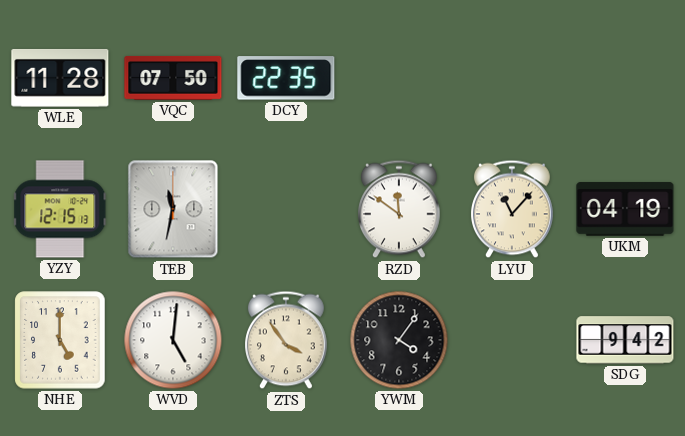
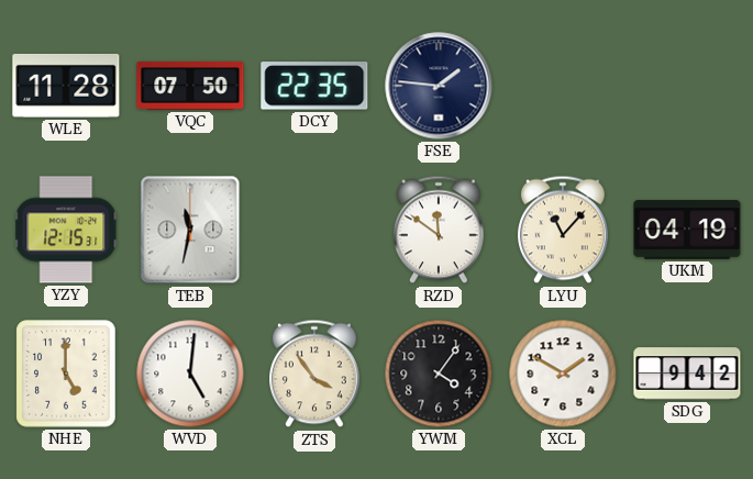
FSE: none -> 1:46 (439, 86)
YZY: 12:15:13 -> 12:15:31 (67, 230)
XCL: none -> 1:50 (563, 374)
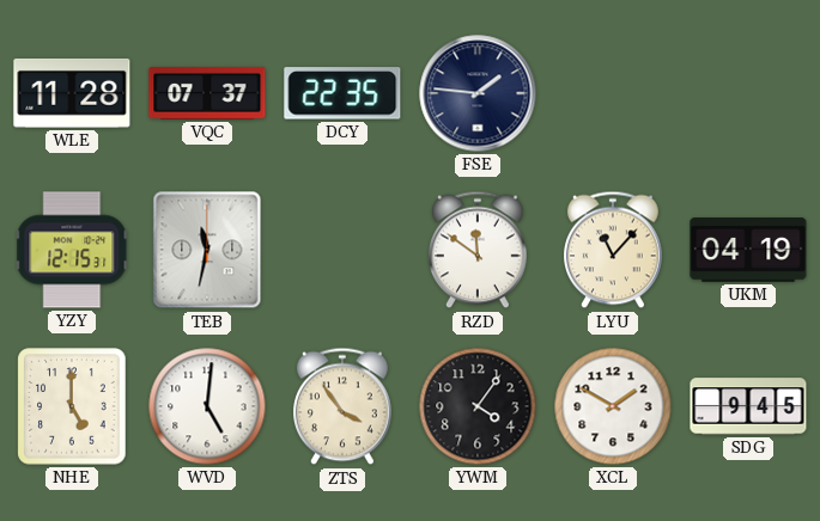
VQC: 07:50 -> 07:37 (207, 93)
SDG: 9:42 -> 9:45 (748, 406)
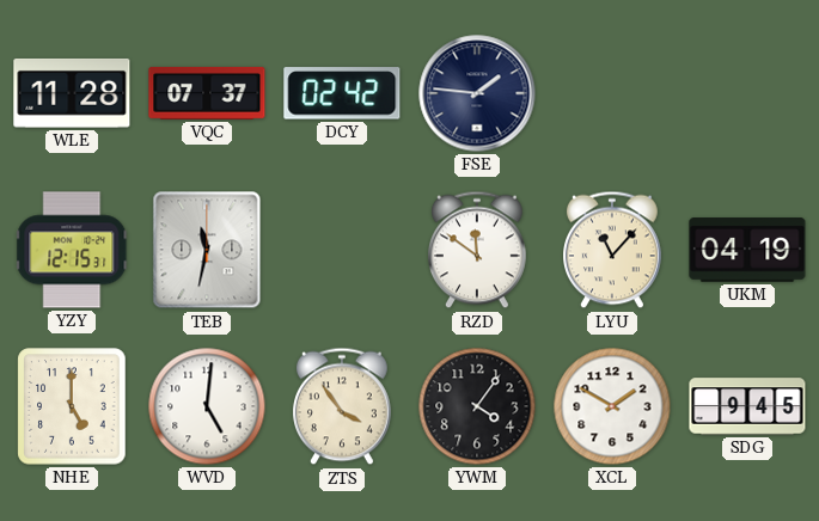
DCY: 22:35 -> 02:42 (342, 93)
